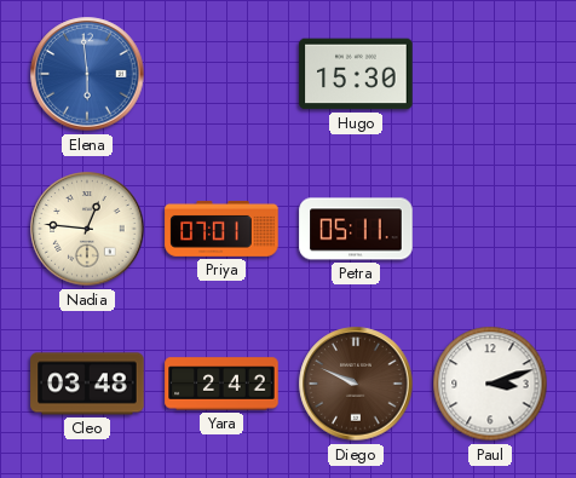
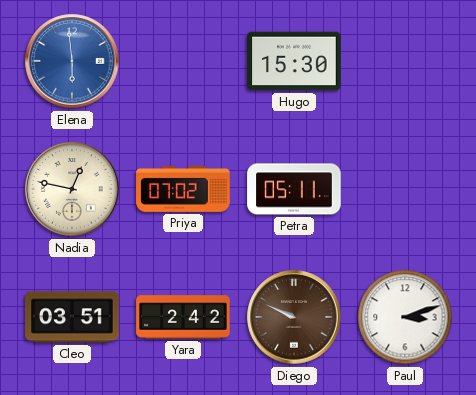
Nadia: 12:46 -> 12:47 (72, 189)
Priya: 07:01 -> 07:02 (183, 189)
Cleo: 03:48 -> 03:51 (72, 317)
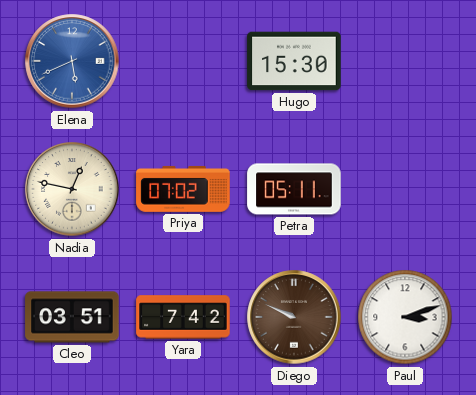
Elena: 5:59 -> 5:41 (72, 61)
Yara: 2:42 -> 7:42 (183, 317)
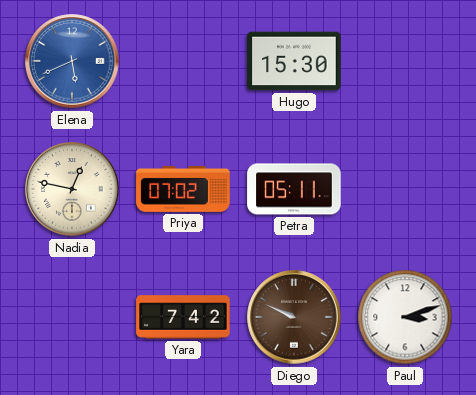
Cleo: 03:51 -> none (72, 317)
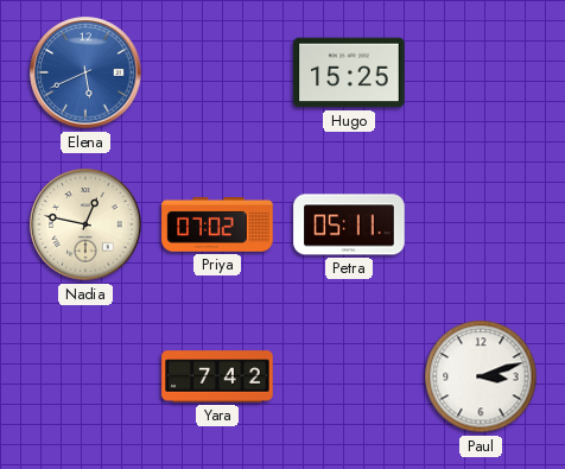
Hugo: 15:30 -> 15:25 (349, 72)
Diego: 9:49 -> none (294, 317)
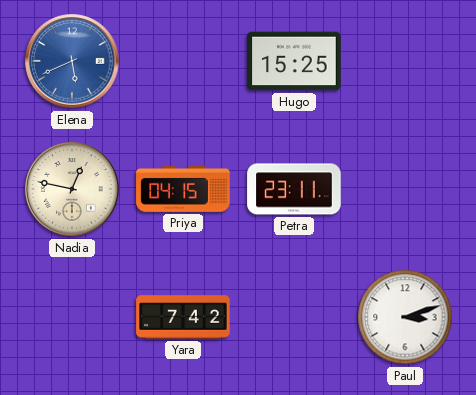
Priya: 07:02 -> 04:15 (183, 189)
Petra: 05:11 -> 23:11 (294, 189)
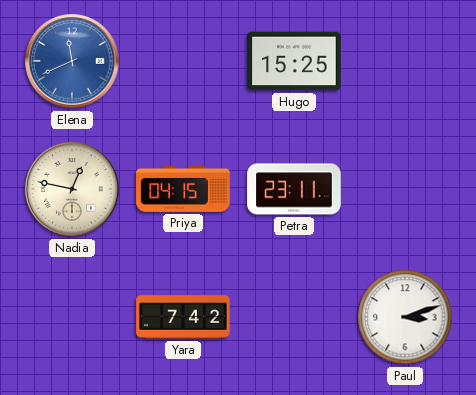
Elena: 5:41 -> 11:41 (72, 61)
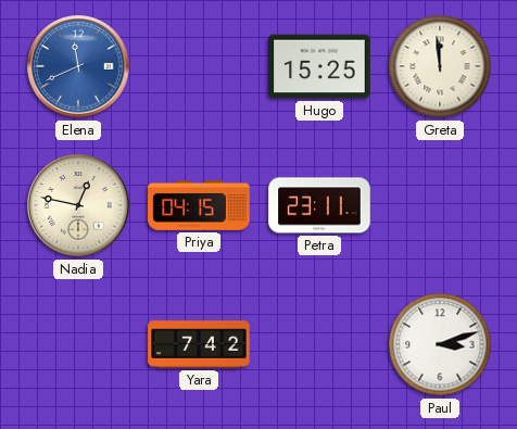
Greta: none -> 11:59 (440, 66)
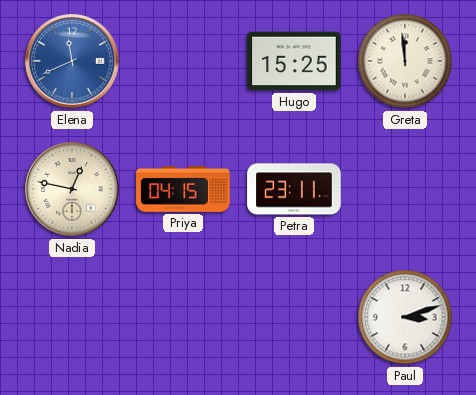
Yara: 7:42 -> none (199, 344)
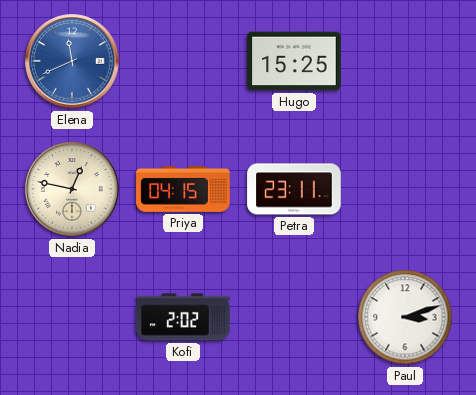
Greta: 11:59 -> none (405, 61)
Kofi: none -> 2:02 (183, 317)
